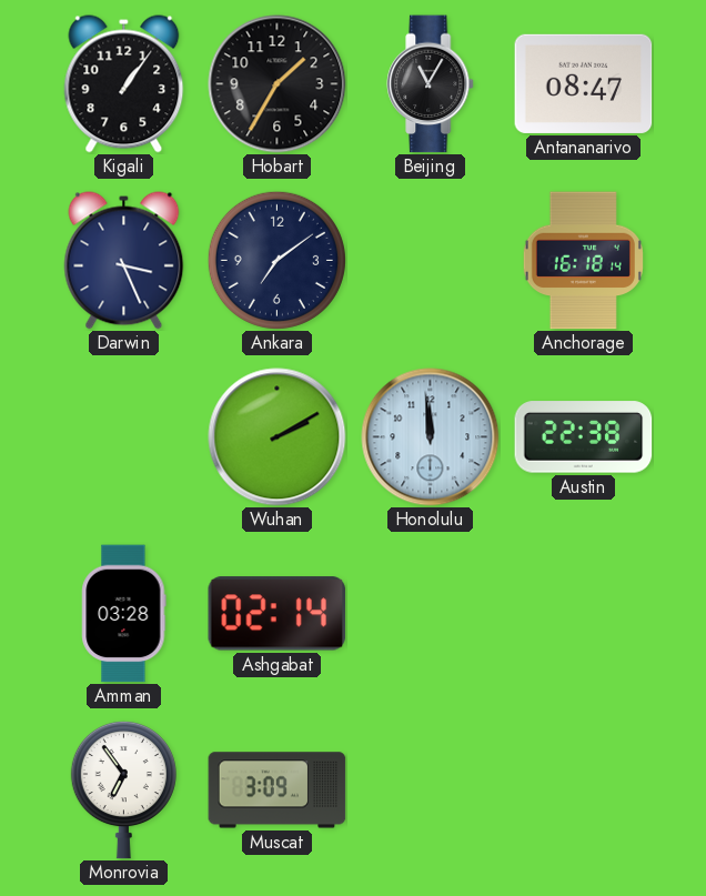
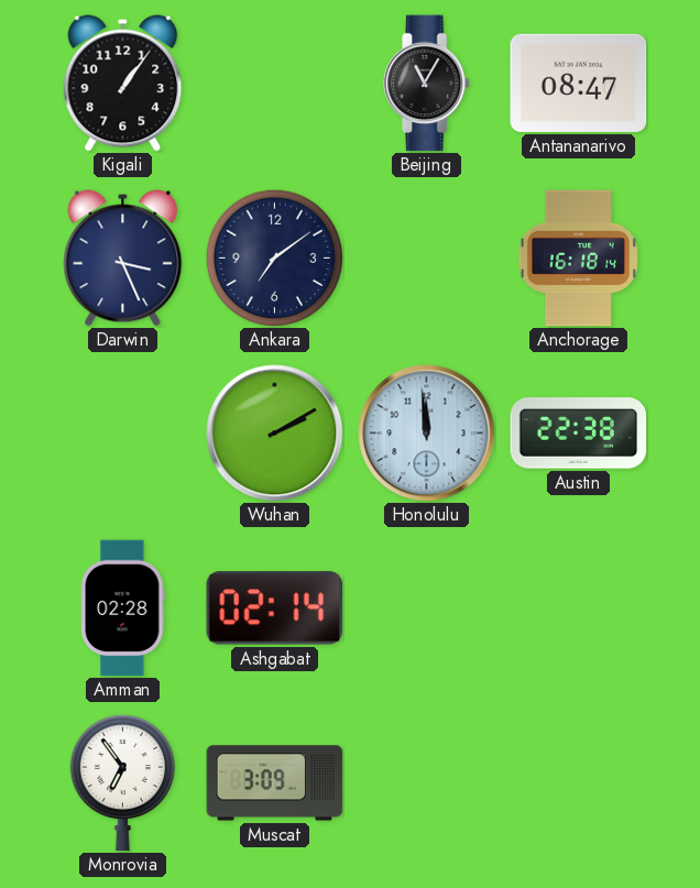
Hobart: 1:35 -> none (278, 84)
Amman: 03:28 -> 02:28 (123, 609)
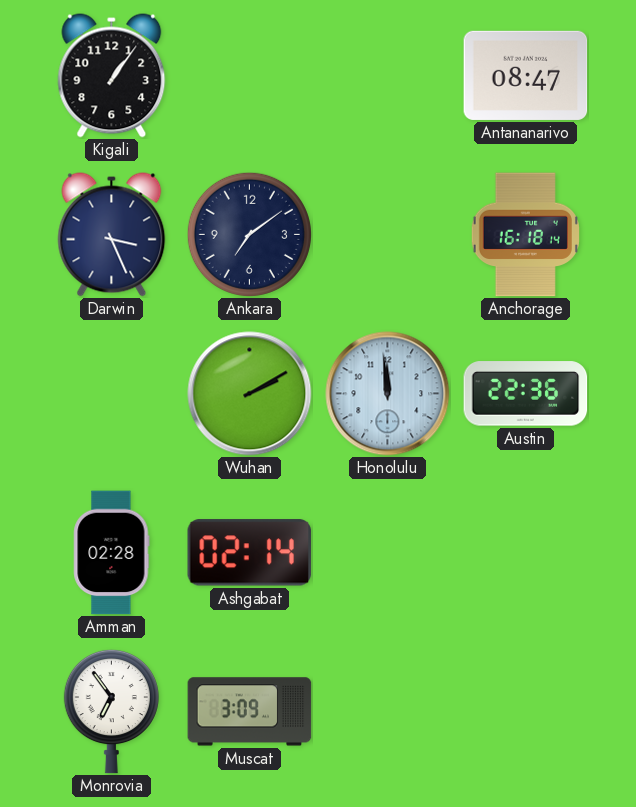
Beijing: 11:05 -> none (427, 84)
Austin: 22:38 -> 22:36 (526, 394)
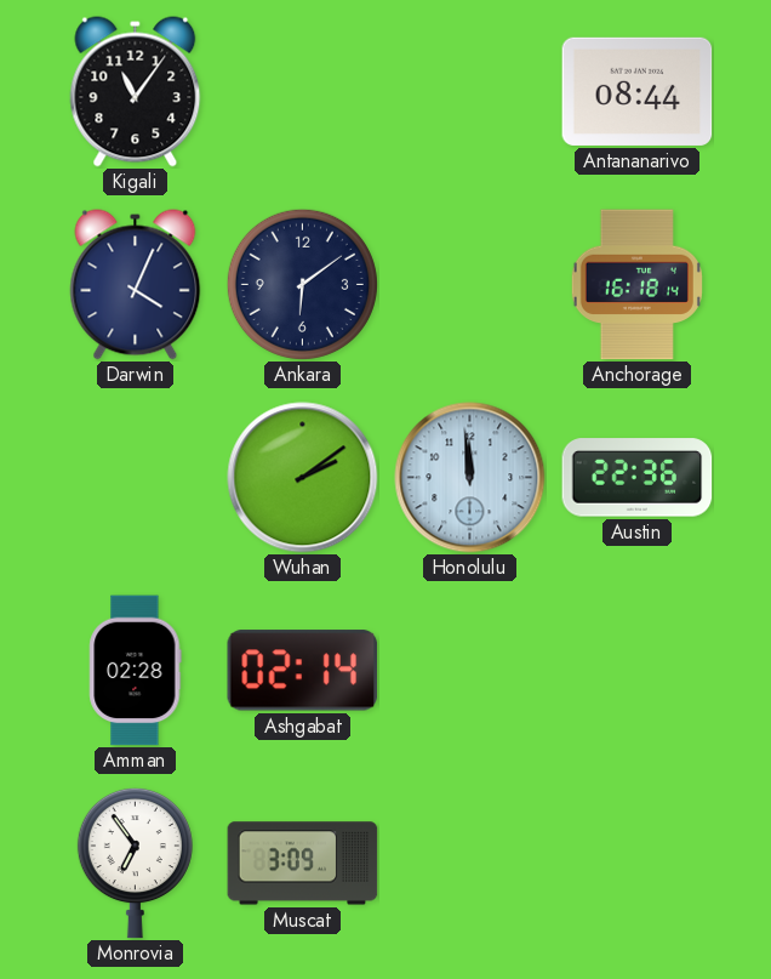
Kigali: 1:06 -> 11:06 (136, 92)
Antananarivo: 08:47 -> 08:44 (638, 91)
Darwin: 3:26 -> 4:04 (136, 285)
Ankara: 7:09 -> 6:09 (302, 284)
Wuhan: 2:10 -> 2:09 (303, 478)
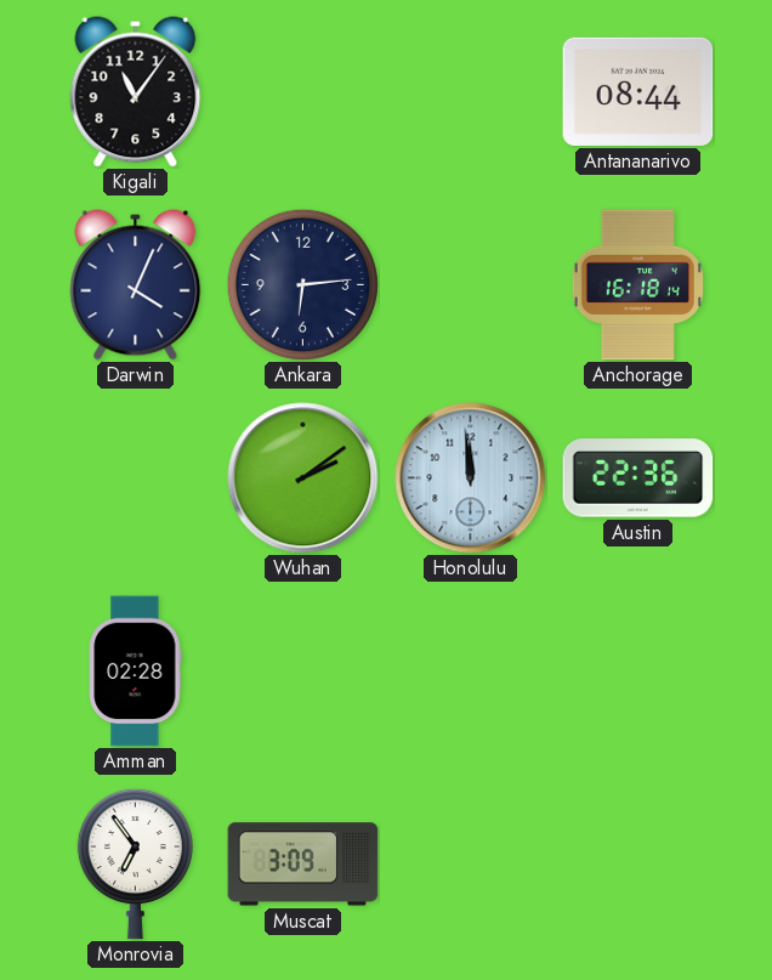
Ankara: 6:09 -> 6:14 (302, 284)
Ashgabat: 02:14 -> none (303, 671)
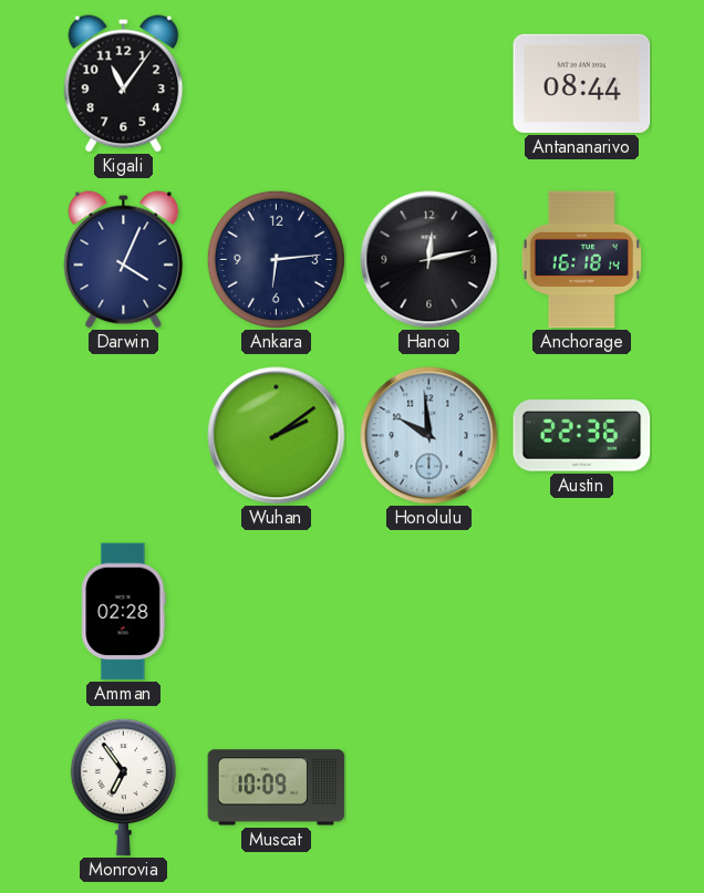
Hanoi: none -> 12:13 (429, 260)
Honolulu: 11:59 -> 9:59 (429, 436)
Muscat: 3:09 -> 10:09 (277, 788)
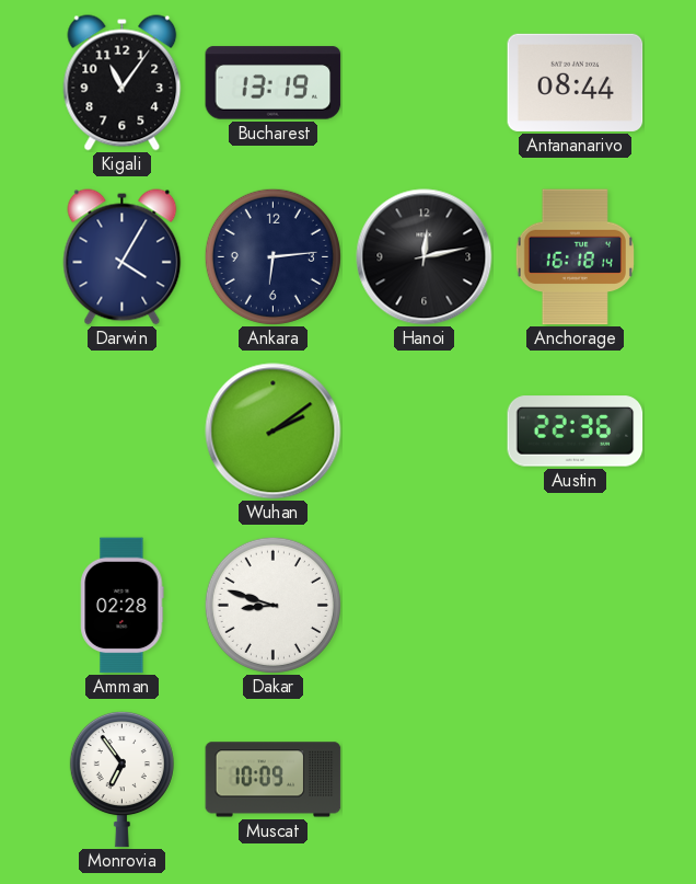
Bucharest: none -> 13:19 (274, 83)
Darwin: 4:04 -> 4:05 (123, 257)
Honolulu: 9:59 -> none (429, 436)
Dakar: none -> 8:48 (272, 605)
